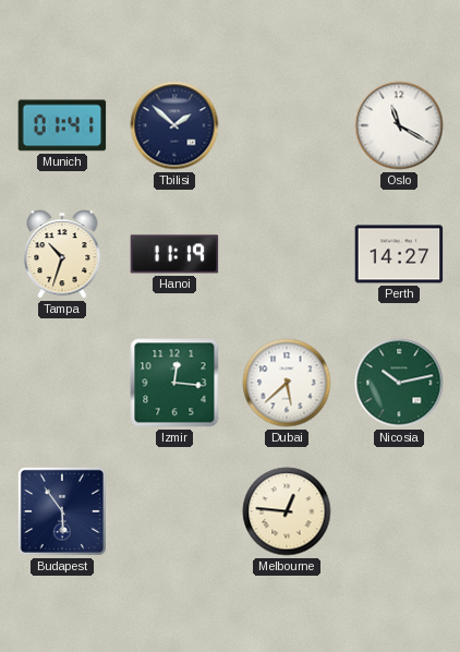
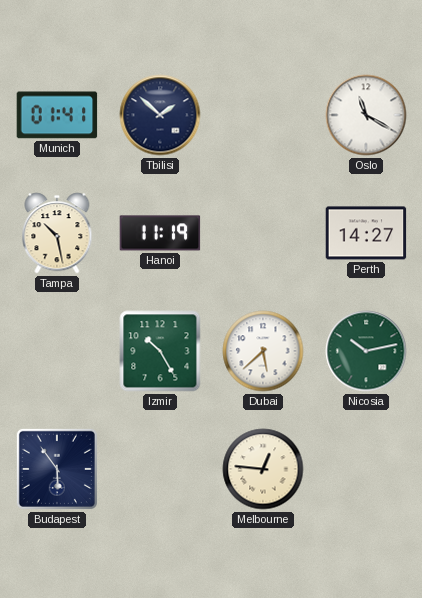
Tampa: 10:33 -> 10:28 (57, 233)
Izmir: 12:16 -> 10:25 (160, 351)
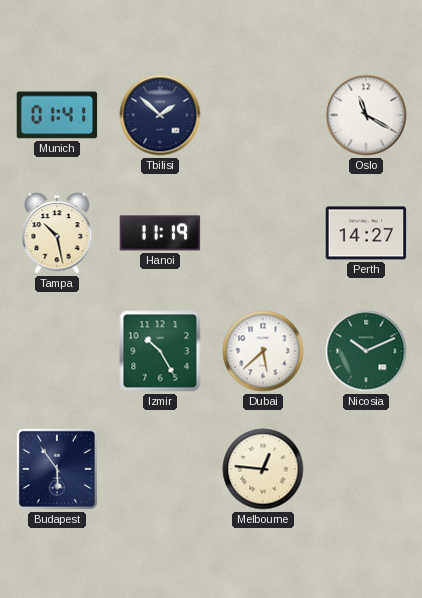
Nicosia: 10:13 -> 10:11 (366, 351)
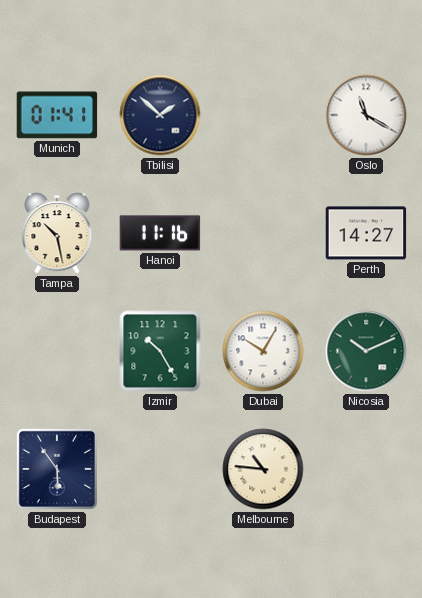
Hanoi: 11:19 -> 11:16 (160, 233)
Dubai: 5:38 -> 10:05 (263, 351)
Melbourne: 12:46 -> 10:46 (263, 469)
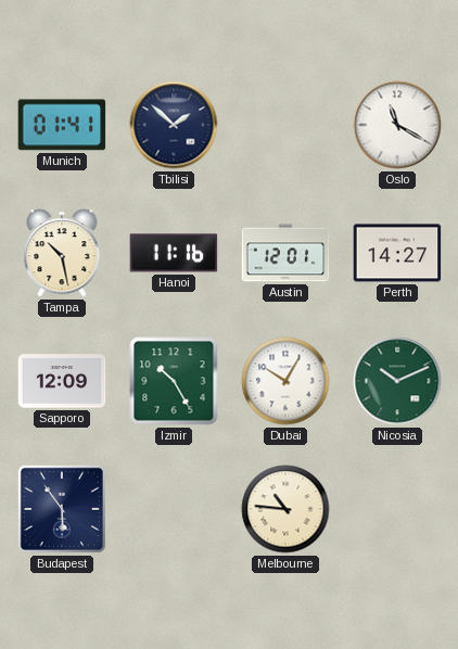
Austin: none -> 12:01 (285, 253)
Sapporo: none -> 12:09 (62, 381)
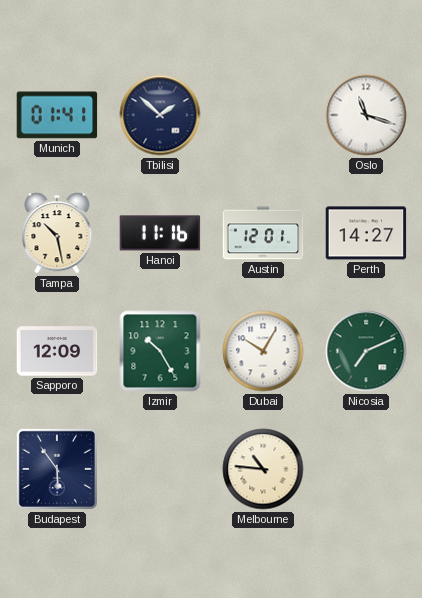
Oslo: 11:20 -> 11:18 (366, 115)
Nicosia: 10:11 -> 7:11 (366, 351)
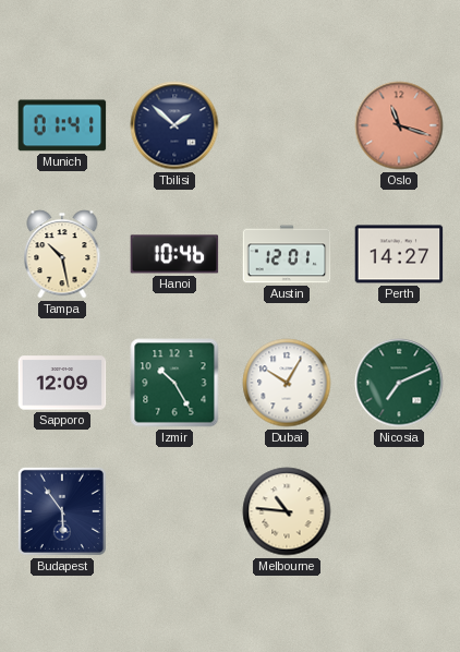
Oslo dial: white -> salmon (399, 125)
Hanoi: 11:16 -> 10:46 (174, 254)
